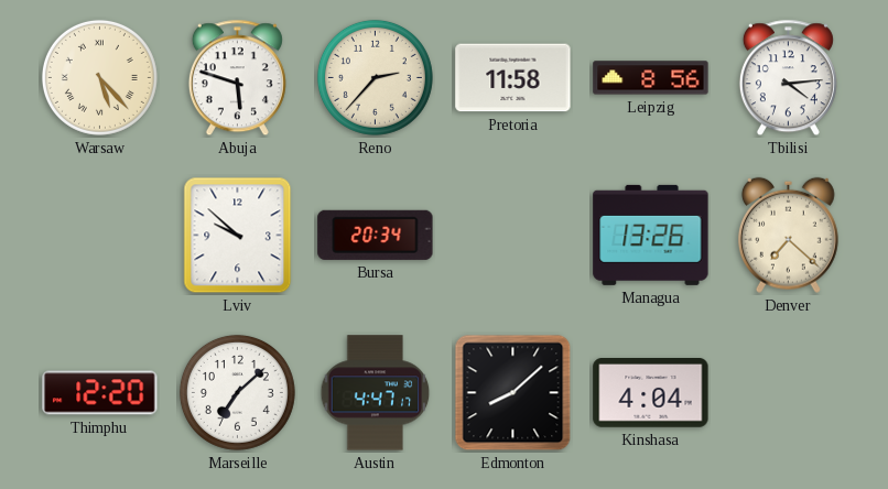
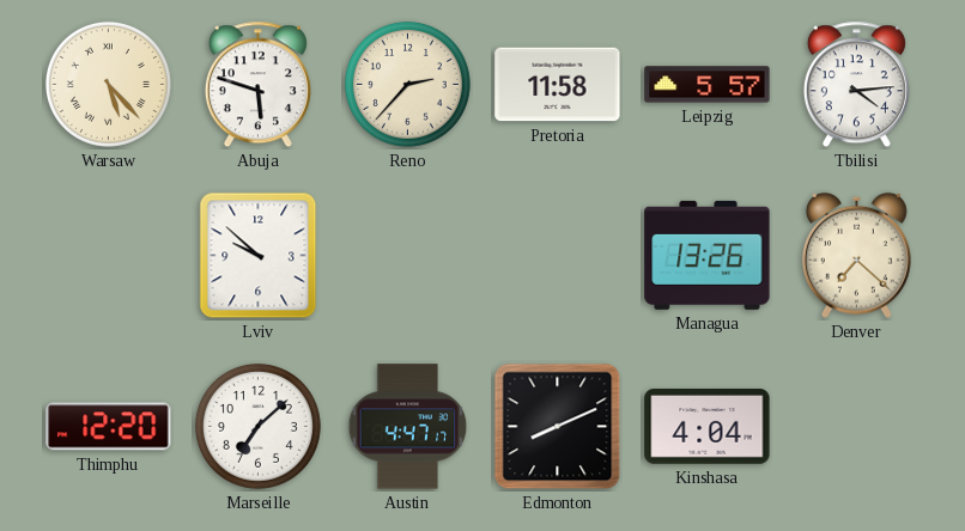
Leipzig: 8:56 -> 5:57 (708, 85)
Bursa: 20:34 -> none (376, 235)
Edmonton: 8:08 -> 8:11 (558, 427)
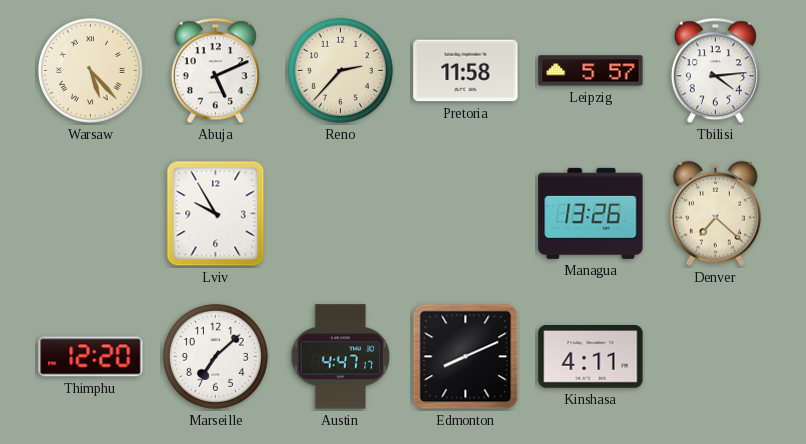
Abuja: 5:48 -> 5:11 (215, 71)
Lviv: 9:52 -> 9:55 (216, 214)
Kinshasa: 4:04 -> 4:11 (591, 357)
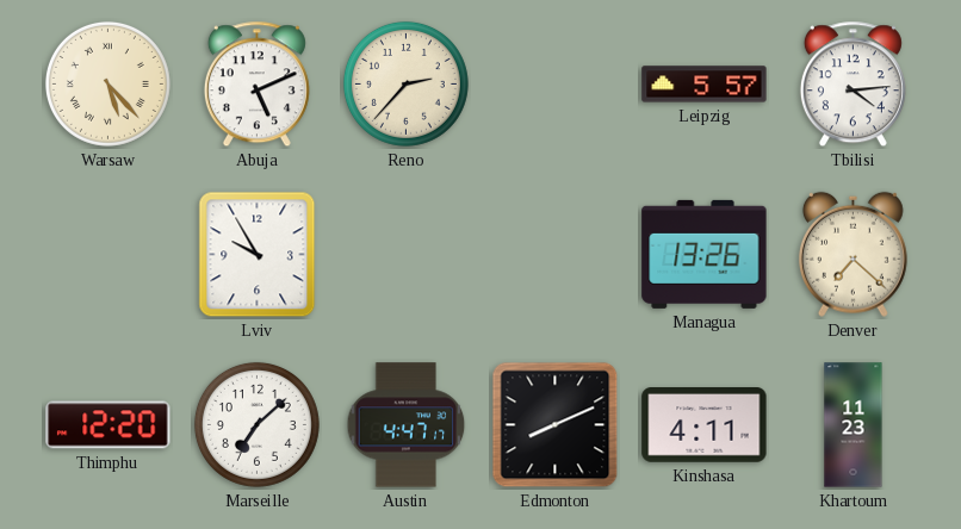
Pretoria: 11:58 -> none (466, 71)
Khartoum: none -> 11:23 (854, 425)
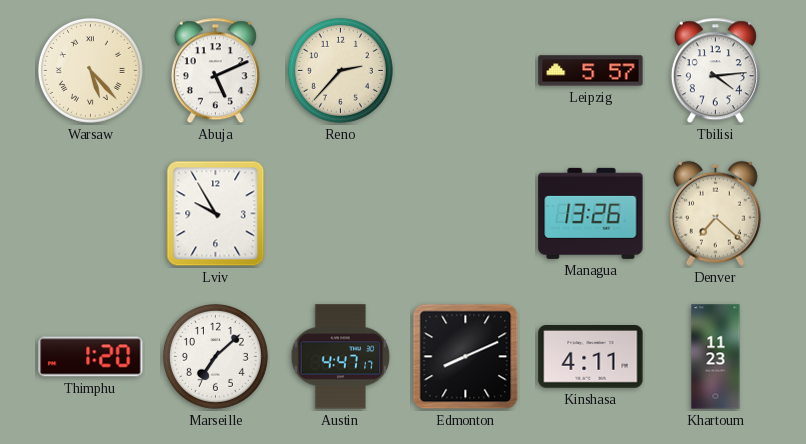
Thimphu: 12:20 -> 1:20 (91, 357)
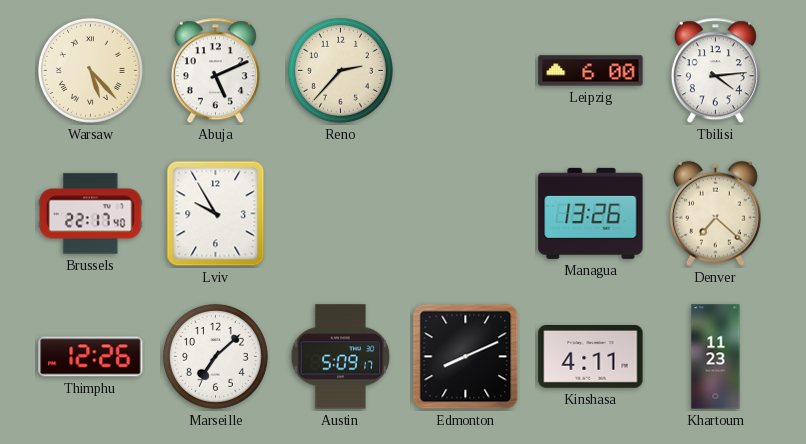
Leipzig: 5:57 -> 6:00 (591, 71)
Brussels: none -> 22:17 (91, 214)
Thimphu: 1:20 -> 12:26 (91, 357)
Austin: 4:47 -> 5:09 (341, 357)
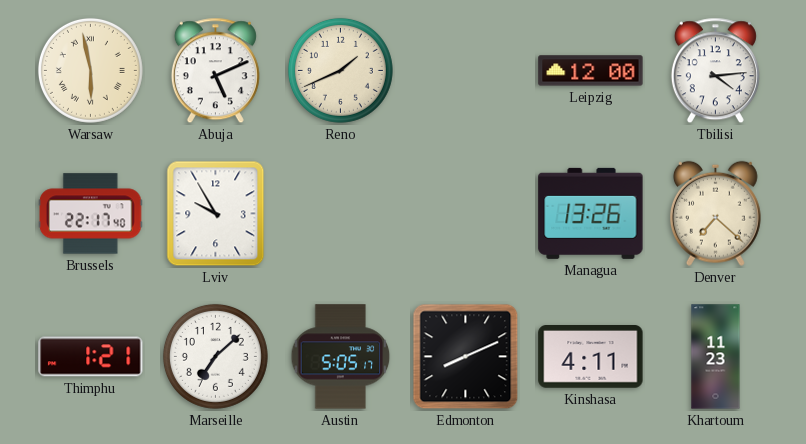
Warsaw: 5:23 -> 5:58 (90, 70)
Reno: 2:37 -> 1:41 (340, 70)
Leipzig: 6:00 -> 12:00 (591, 71)
Thimphu: 12:26 -> 1:21 (91, 357)
Austin: 5:09 -> 5:05 (341, 357)
